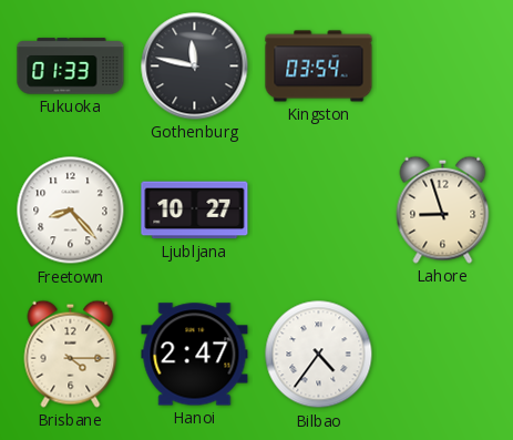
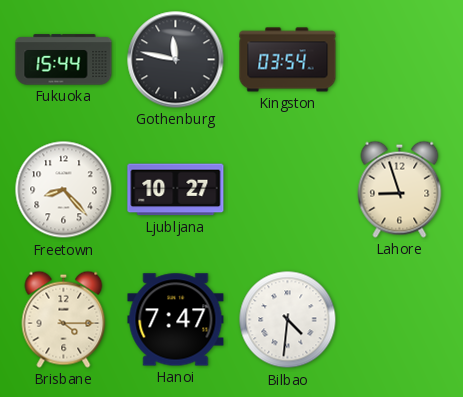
Fukuoka: 01:33 -> 15:44 (64, 60)
Hanoi: 2:47 -> 7:47 (176, 320)
Bilbao: 4:36 -> 4:31 (288, 320)
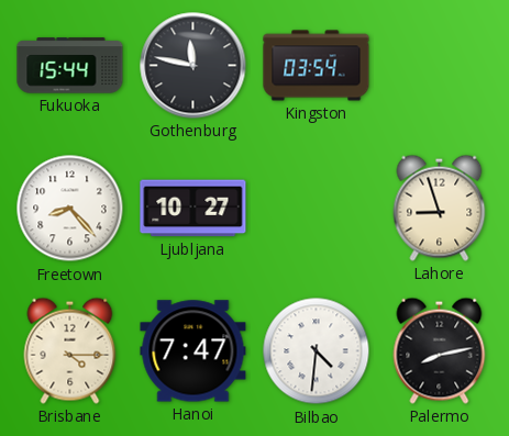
Palermo: none -> 8:13 (440, 350)
